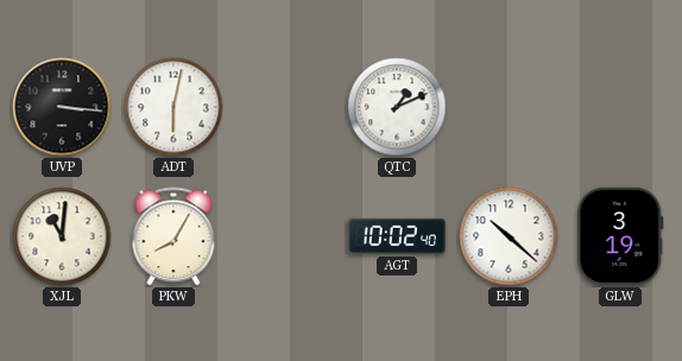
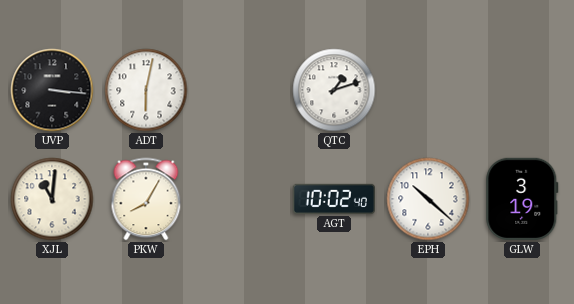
QTC: 1:11 -> 1:12 (334, 90)
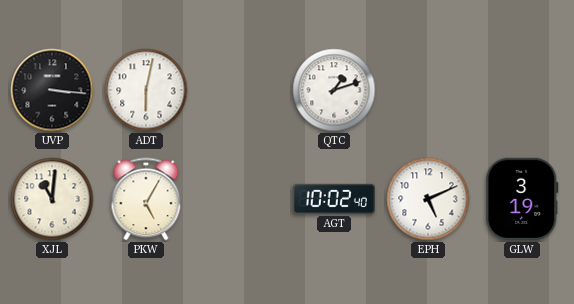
PKW: 8:05 -> 5:05 (146, 199)
EPH: 10:22 -> 5:11 (428, 199)
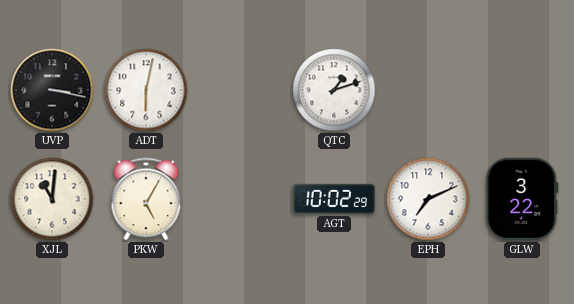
UVP: 3:16 -> 3:17 (52, 90)
AGT: 10:02:40 -> 10:02:29 (334, 199)
EPH: 5:11 -> 7:11 (428, 199)
GLW: 3:19 -> 3:22 (522, 199)
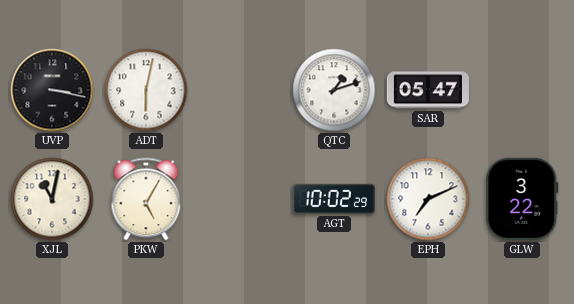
SAR: none -> 05:47 (428, 90)
XJL: 11:01 -> 11:02 (52, 199)
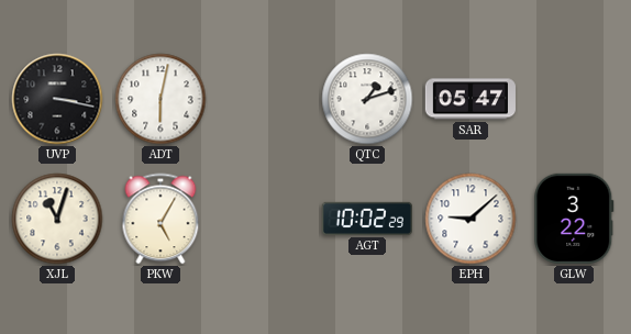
XJL: 11:02 -> 11:03 (57, 219)
EPH: 7:11 -> 9:08 (471, 219)
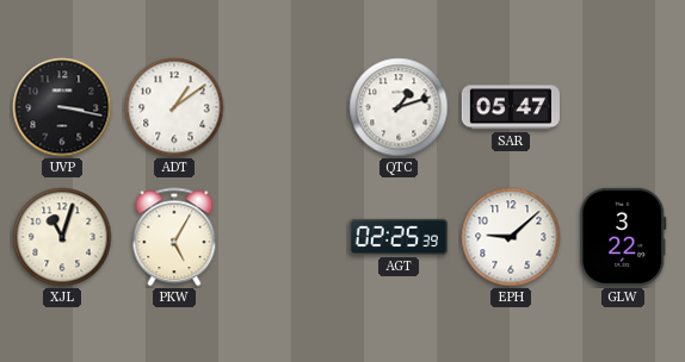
ADT: 6:02 -> 1:09 (174, 107)
AGT: 10:02 -> 02:25 (399, 237)
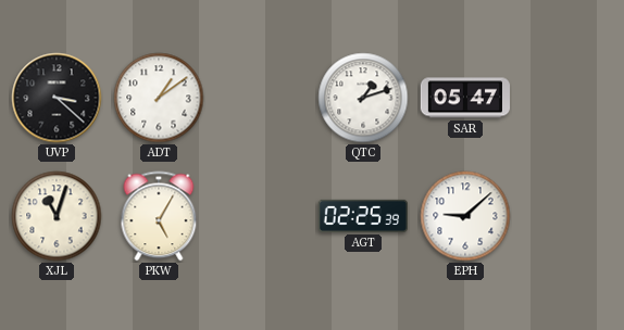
UVP: 3:17 -> 3:22 (57, 98)
GLW: 3:22 -> none (623, 237)
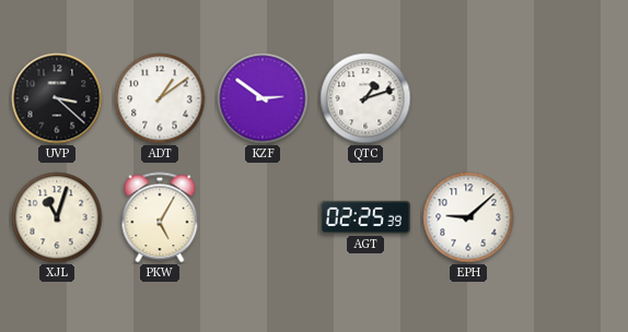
KZF: none -> 2:51 (263, 98)
SAR: 05:47 -> none (465, 98)
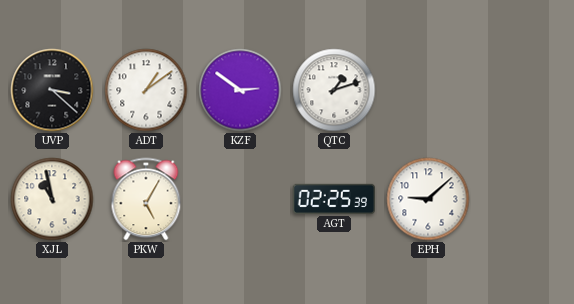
XJL: 11:03 -> 10:58 (52, 199)
